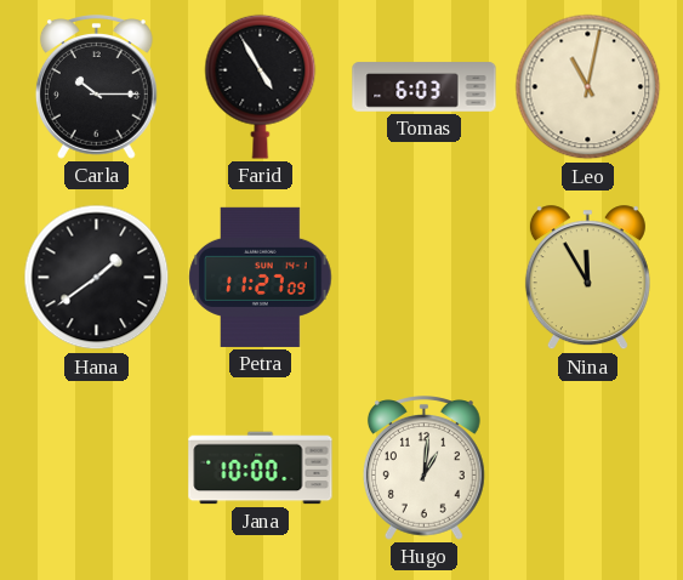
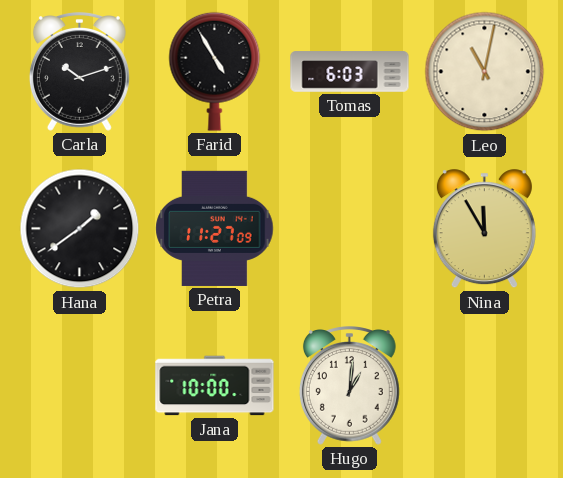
Carla: 10:15 -> 10:12 (79, 72)
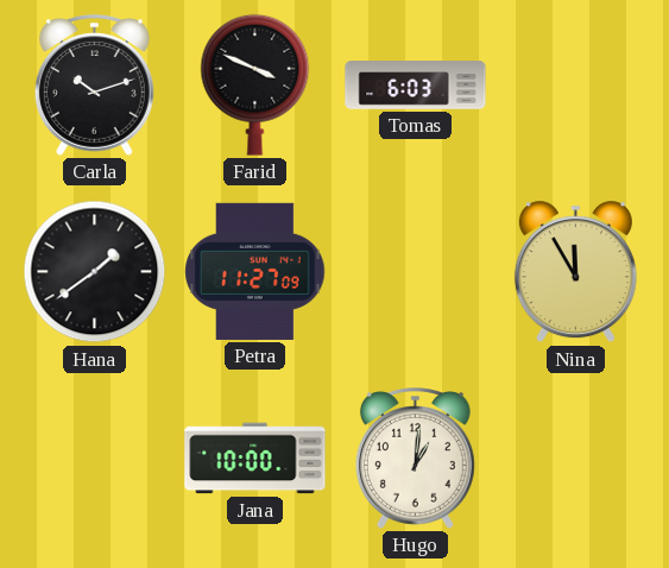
Farid: 4:55 -> 3:49 (255, 84)
Leo: 11:02 -> none (485, 72)
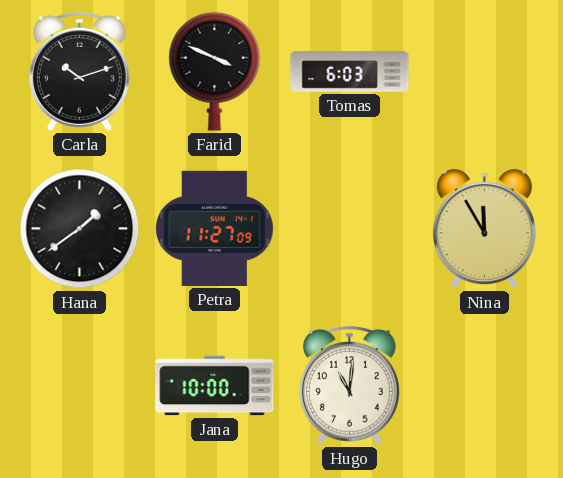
Hugo: 1:01 -> 11:01 (349, 386)
